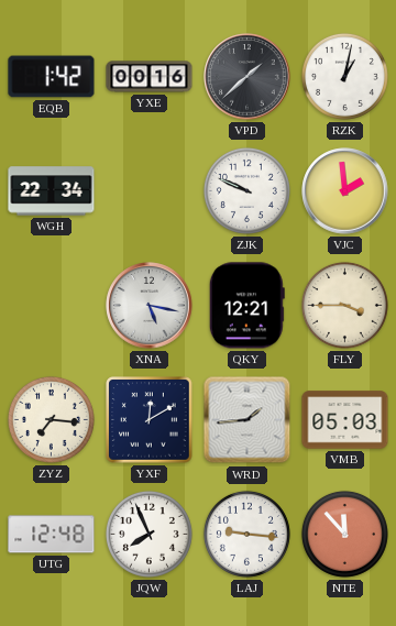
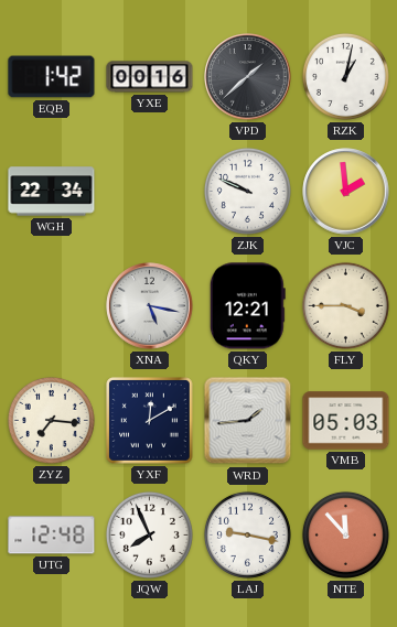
LAJ: 9:16 -> 9:17 (247, 534)
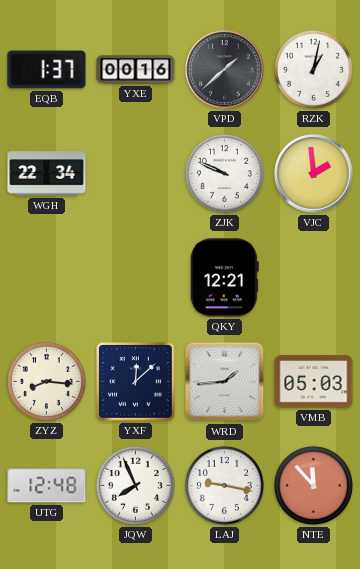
EQB: 1:42 -> 1:37 (47, 70)
XNA: 5:17 -> none (150, 306)
FLY: 3:45 -> none (345, 305)
ZYZ: 7:16 -> 8:16 (46, 381)
YXF: 12:10 -> 12:08 (136, 382)
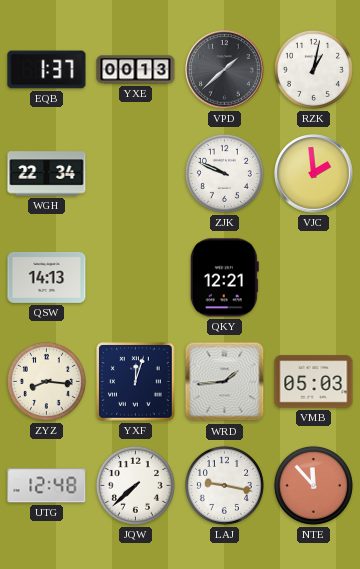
YXE: 00:16 -> 00:13 (136, 70)
QSW: none -> 14:13 (47, 277)
YXF: 12:08 -> 12:03 (136, 382)
JQW: 7:56 -> 7:38 (135, 485)
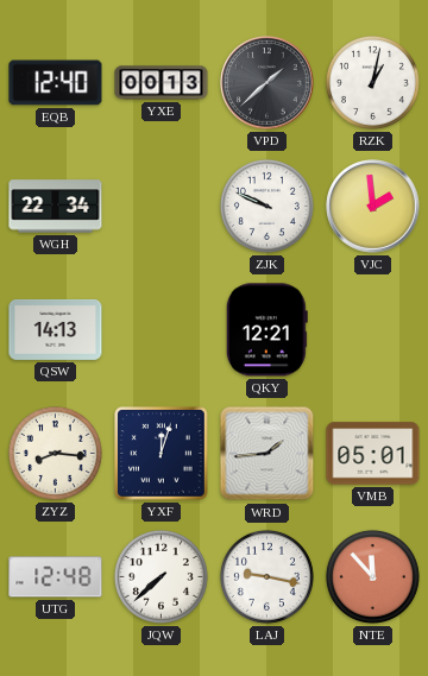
EQB: 1:37 -> 12:40 (56, 83)
VMB: 05:03 -> 05:01 (373, 454)
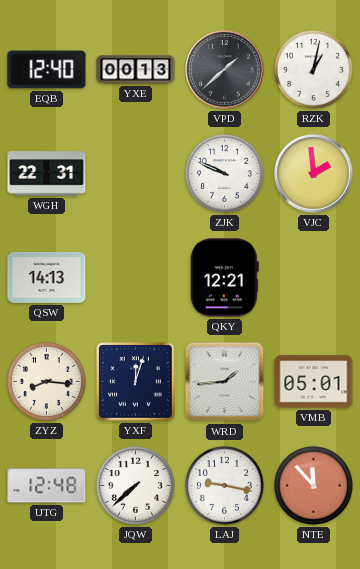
WGH: 22:34 -> 22:31 (47, 174)
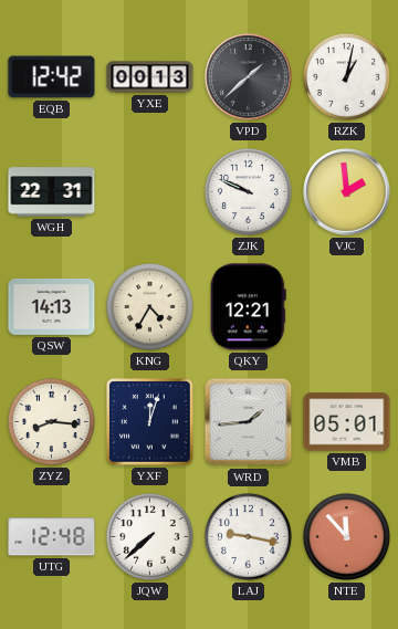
EQB: 12:40 -> 12:42 (52, 77)
KNG: none -> 4:35 (149, 306)
